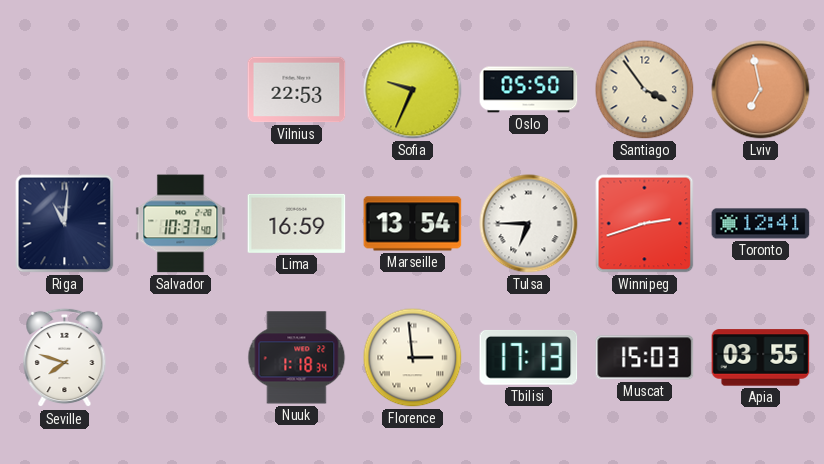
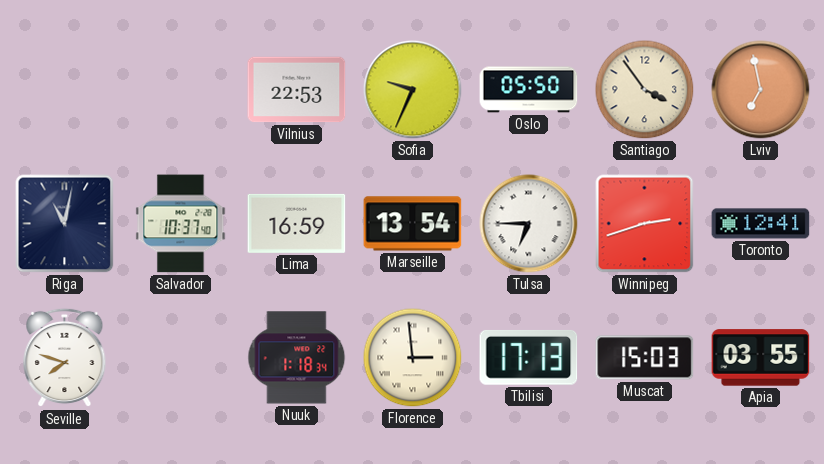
Riga: 11:01 -> 11:02 (65, 224)
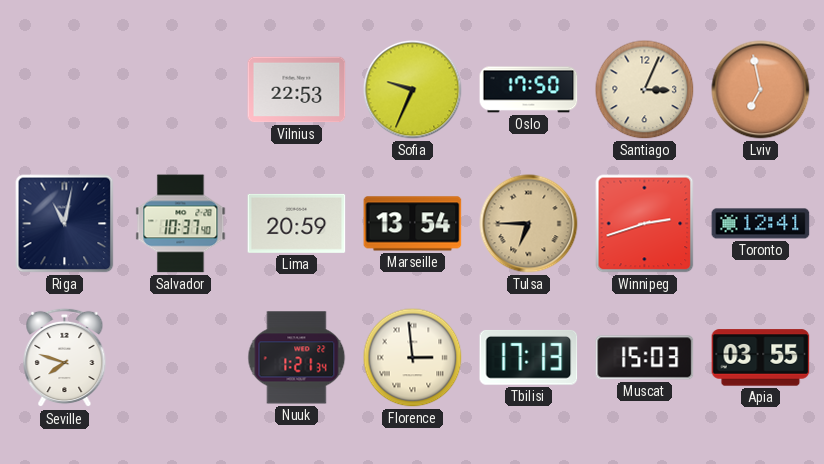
Oslo: 05:50 -> 17:50 (529, 90)
Santiago: 3:54 -> 3:04 (645, 90)
Lima: 16:59 -> 20:59 (297, 223)
Tulsa dial: white -> champagne (529, 224)
Nuuk: 1:18 -> 1:21 (297, 358)
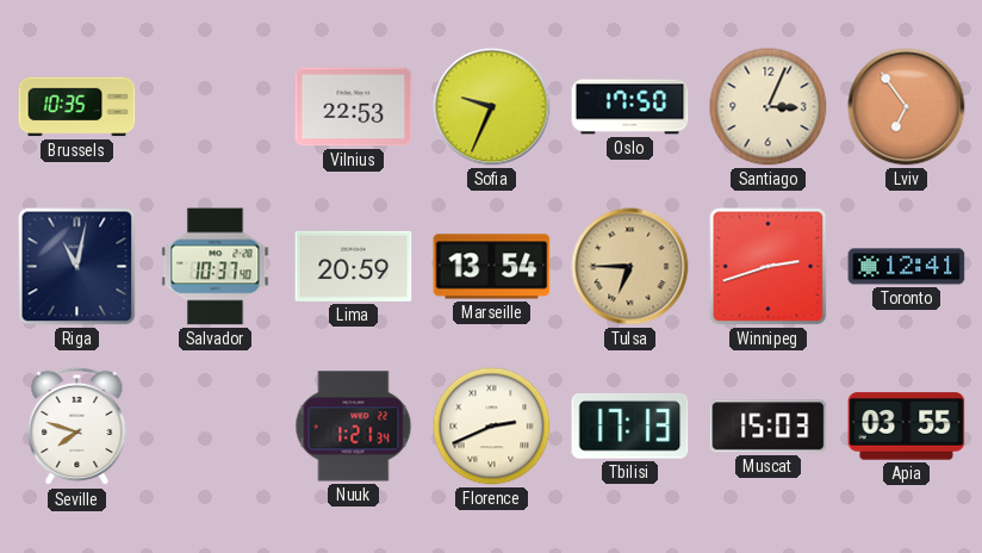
Brussels: none -> 10:35 (77, 107)
Lviv: 6:58 -> 6:54 (907, 107)
Florence: 2:59 -> 2:41 (492, 427)
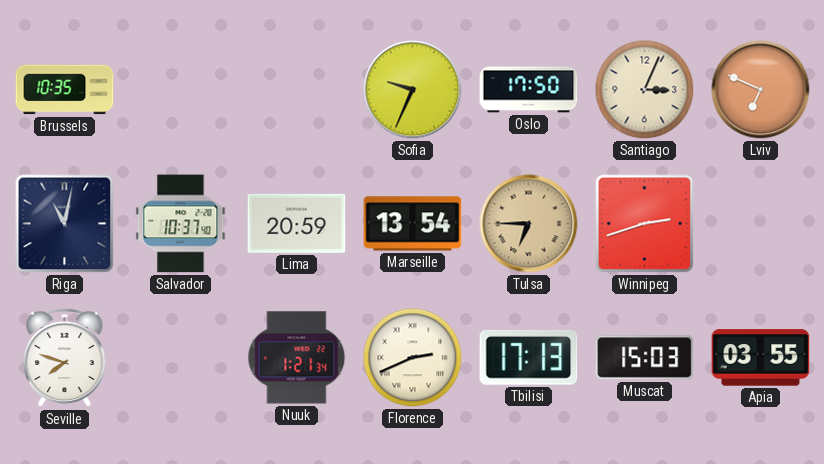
Vilnius: 22:53 -> none (354, 107)
Lviv: 6:54 -> 6:49 (761, 90)
Toronto: 12:41 -> none (907, 267)
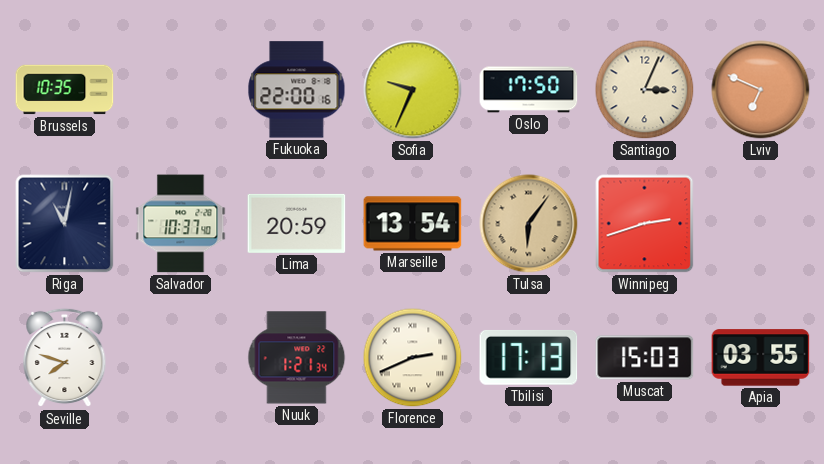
Fukuoka: none -> 22:00 (297, 90)
Tulsa: 6:45 -> 6:06 (529, 224)
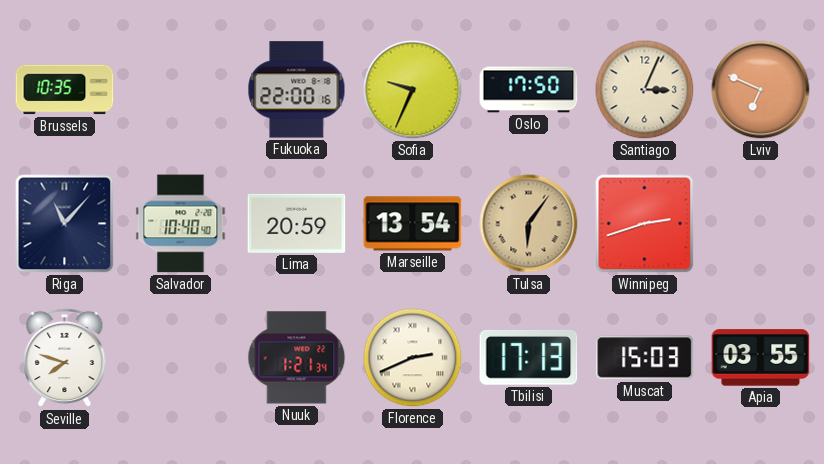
Riga: 11:02 -> 11:07 (65, 224)
Salvador: 10:37 -> 10:40 (181, 224)
